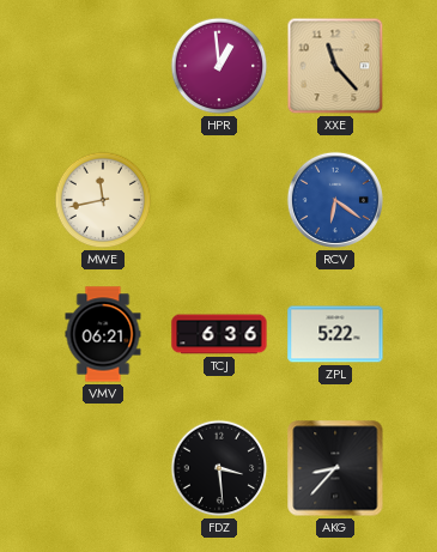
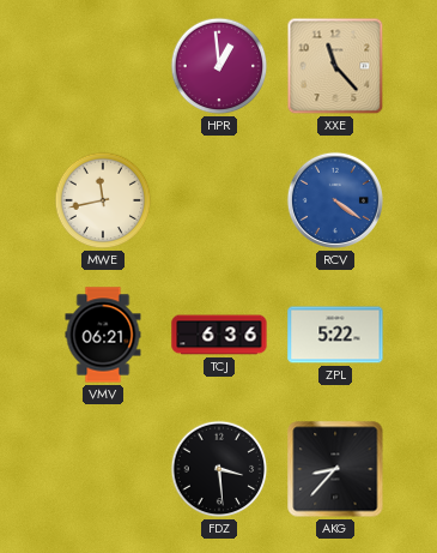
RCV: 6:21 -> 4:21 (335, 200)
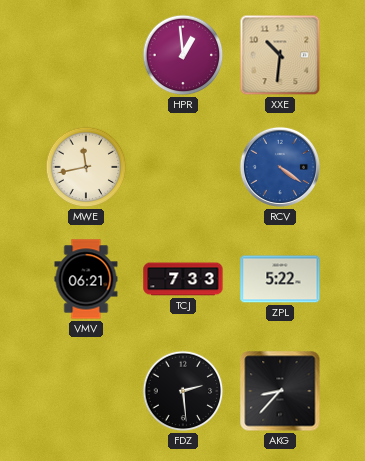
XXE: 11:23 -> 10:31 (280, 55)
TCJ: 6:36 -> 7:33 (183, 279)
FDZ: 3:29 -> 2:29 (183, 391)
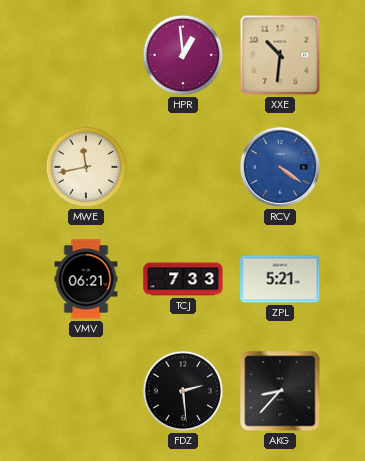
ZPL: 5:22 -> 5:21 (280, 279)
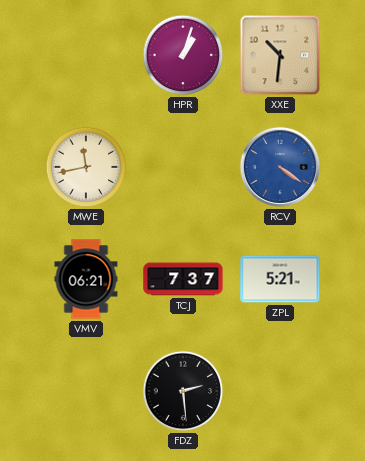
HPR: 12:59 -> 1:03 (183, 55)
TCJ: 7:33 -> 7:37 (183, 279)
AKG: 8:37 -> none (280, 391)
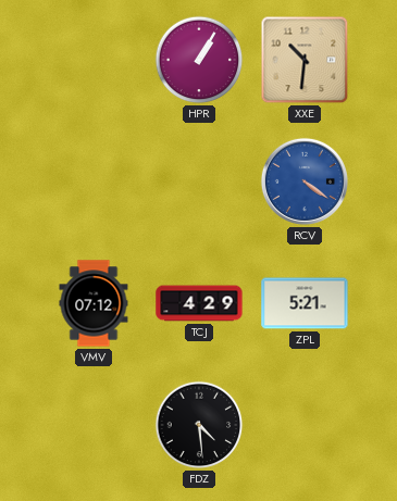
HPR: 1:03 -> 1:05 (199, 60)
MWE: 11:43 -> none (86, 167)
VMV: 06:21 -> 07:12 (94, 303)
TCJ: 7:37 -> 4:29 (199, 303)
FDZ: 2:29 -> 4:29 (199, 425)
